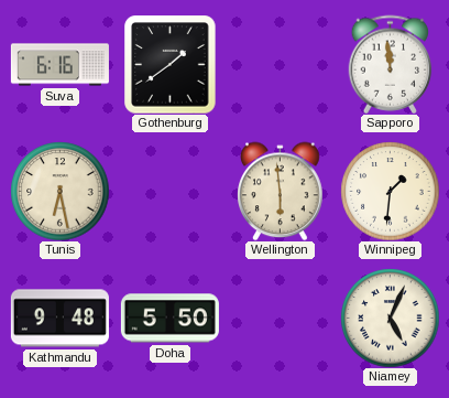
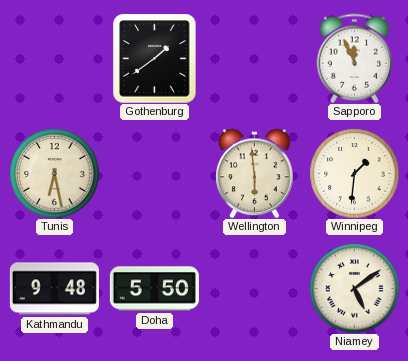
Suva: 6:16 -> none (59, 65)
Sapporo: 11:59 -> 11:56 (355, 58)
Niamey: 5:04 -> 5:09 (354, 288)
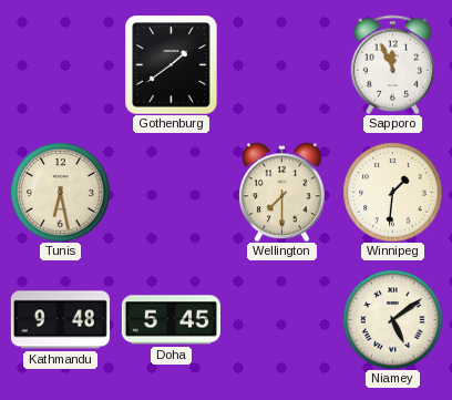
Wellington: 5:59 -> 7:30 (282, 192)
Doha: 5:50 -> 5:45 (171, 320)
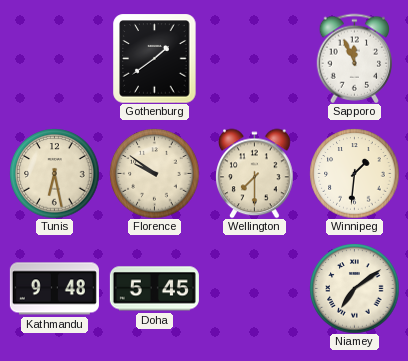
Florence: none -> 9:51 (154, 173)
Niamey: 5:09 -> 7:09 (354, 288)
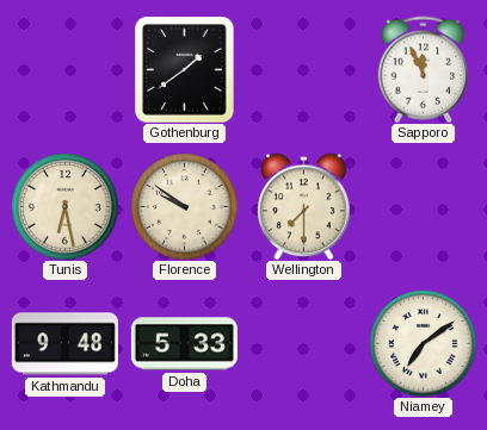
Winnipeg: 1:31 -> none (354, 173)
Doha: 5:45 -> 5:33 (184, 344)
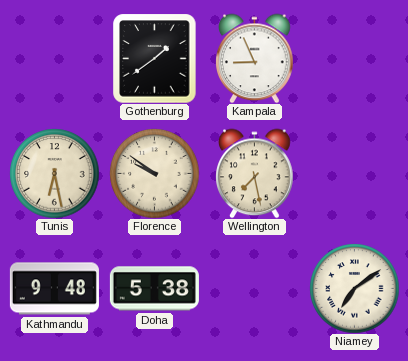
Kampala: none -> 8:56 (255, 58)
Sapporo: 11:56 -> none (424, 69)
Wellington: 7:30 -> 7:28 (255, 173)
Doha: 5:33 -> 5:38 (154, 289)
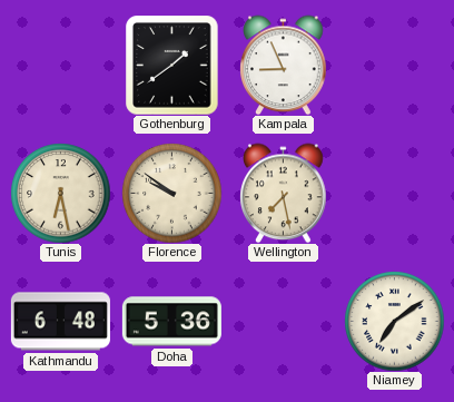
Kathmandu: 9:48 -> 6:48 (60, 322)
Doha: 5:38 -> 5:36 (171, 322)
